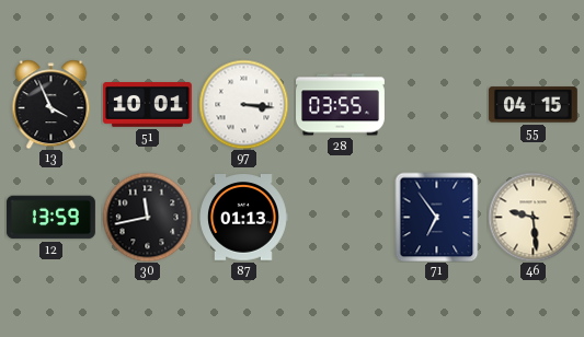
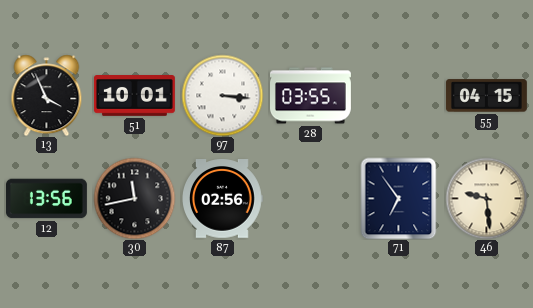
12: 13:59 -> 13:56 (47, 199)
87: 01:13 -> 02:56 (223, 199)
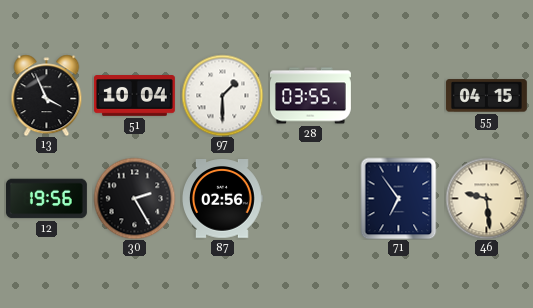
51: 10:01 -> 10:04 (134, 96)
97: 3:16 -> 1:30 (222, 95)
12: 13:56 -> 19:56 (47, 199)
30: 11:43 -> 2:25 (134, 198)
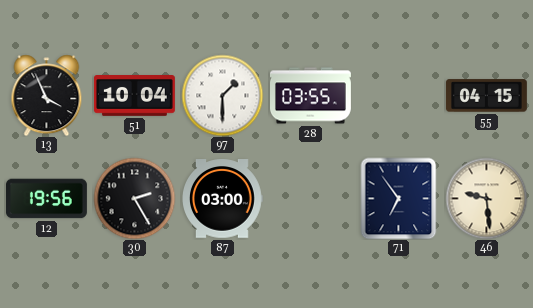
87: 02:56 -> 03:00 (223, 199)
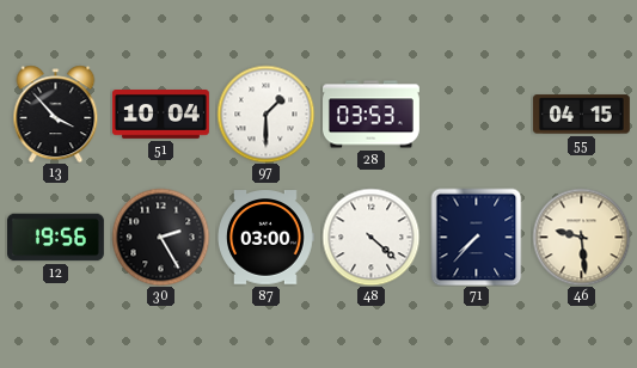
13: 3:56 -> 3:53 (56, 114)
28: 03:55 -> 03:53 (372, 115)
48: none -> 4:22 (370, 237)
71: 6:54 -> 7:37 (477, 237)
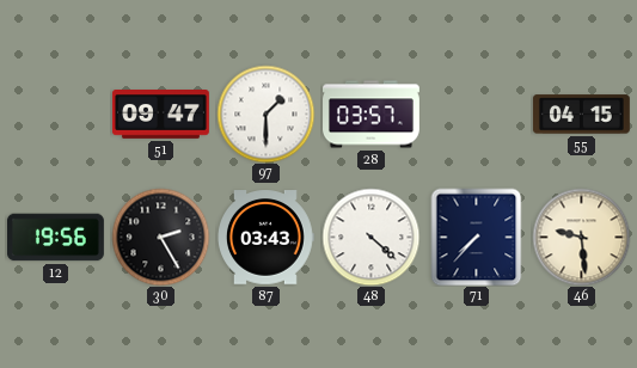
13: 3:53 -> none (56, 114)
51: 10:04 -> 09:47 (160, 115)
28: 03:53 -> 03:57 (372, 115)
87: 03:00 -> 03:43 (267, 238)
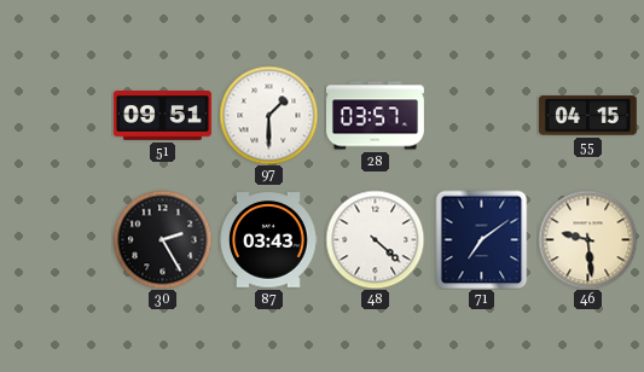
51: 09:47 -> 09:51 (162, 116)
12: 19:56 -> none (56, 238)
71: 7:37 -> 7:09 (482, 239)
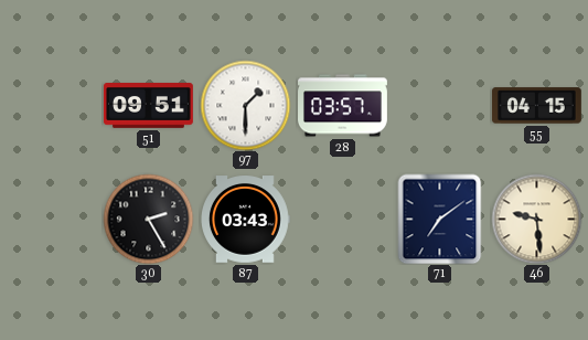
48: 4:22 -> none (375, 239)
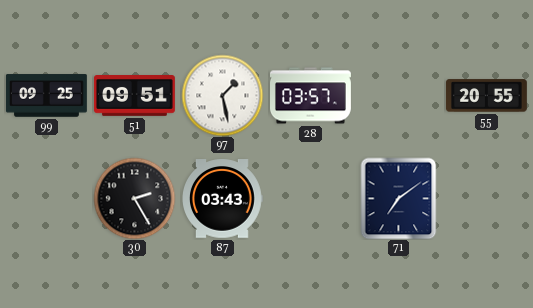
99: none -> 09:25 (46, 96)
97: 1:30 -> 1:28 (222, 95)
55: 04:15 -> 20:55 (486, 96)
46: 9:29 -> none (536, 219)
